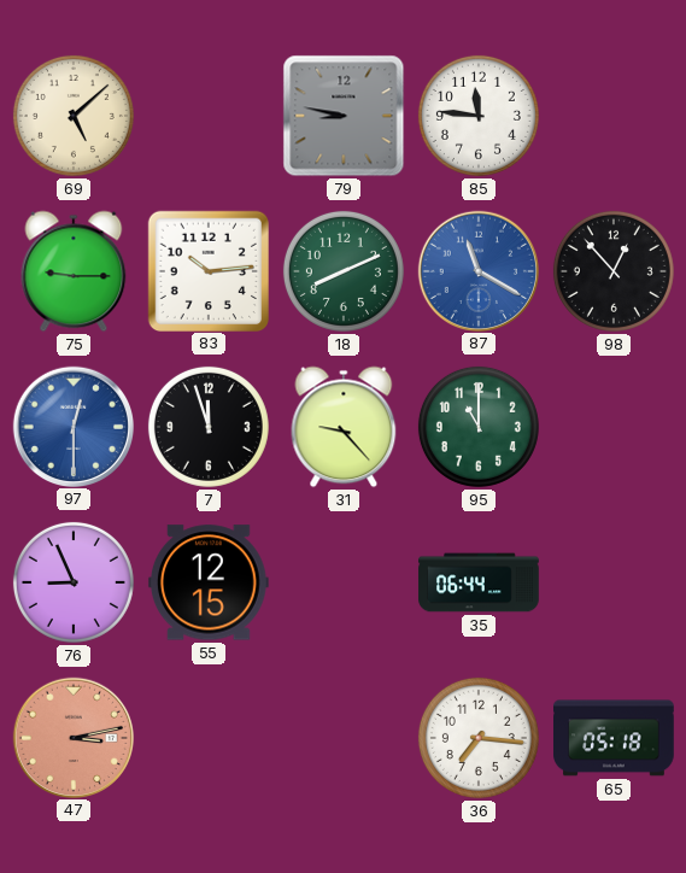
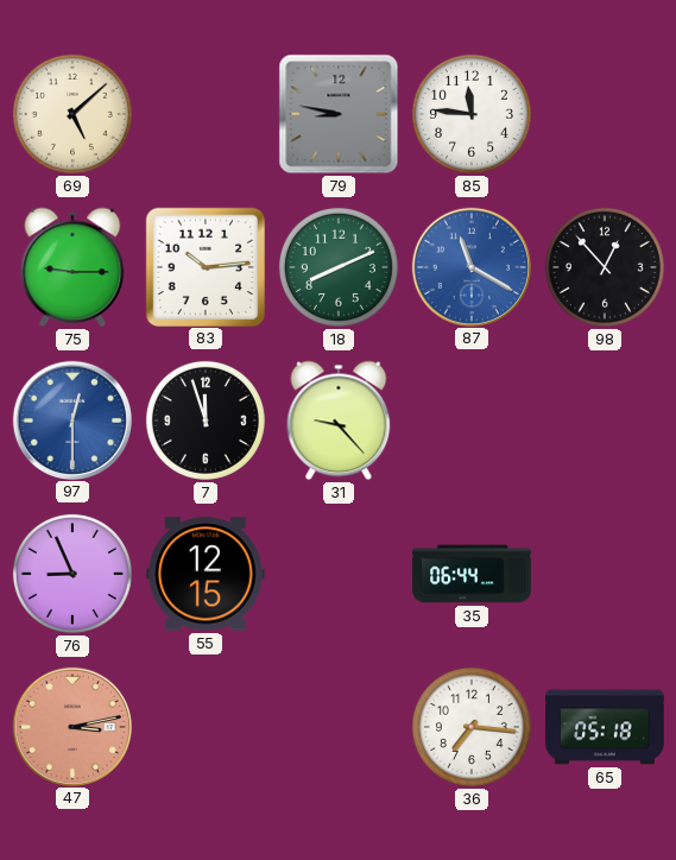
95: 11:00 -> none (479, 427)
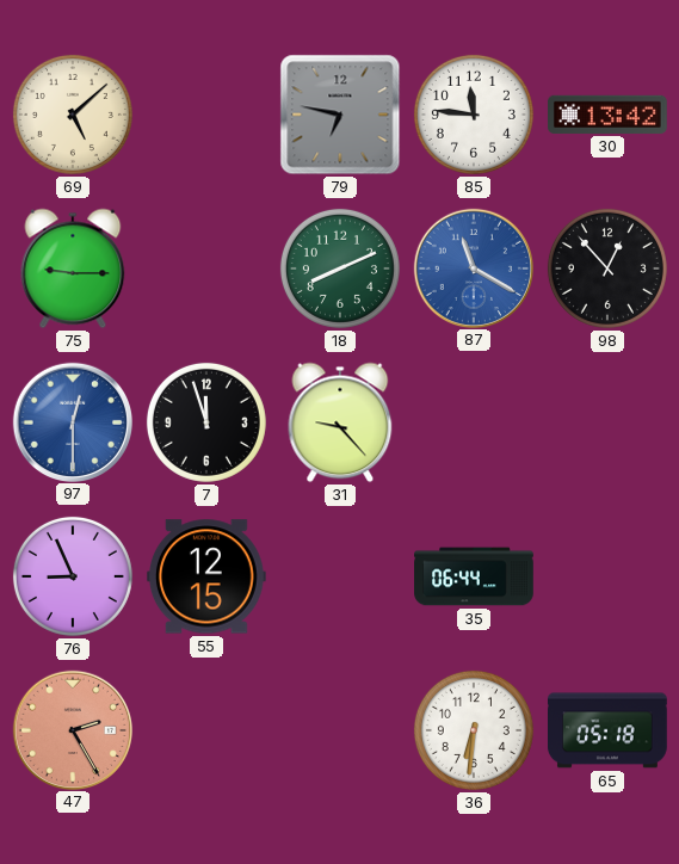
79: 8:47 -> 6:47 (340, 115)
30: none -> 13:42 (609, 115)
83: 10:14 -> none (204, 266)
47: 3:13 -> 2:25 (72, 729)
36: 7:16 -> 6:31 (474, 730)
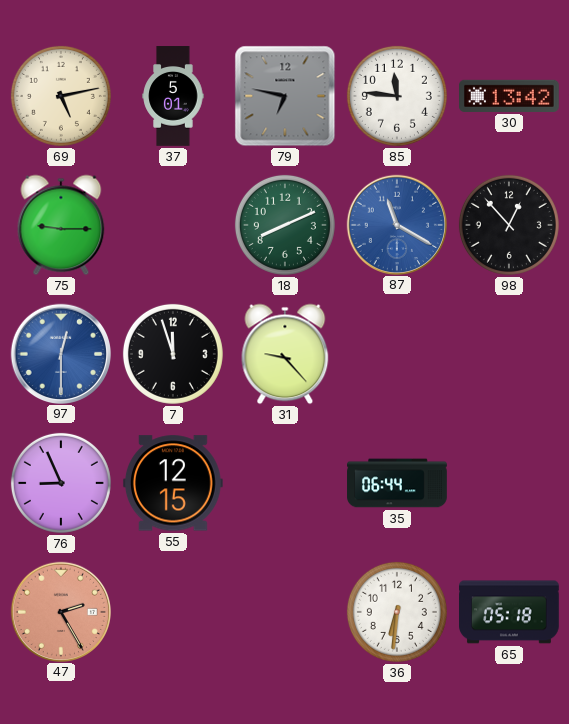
69: 5:08 -> 5:13 (61, 96)
37: none -> 5:01 (173, 96)
